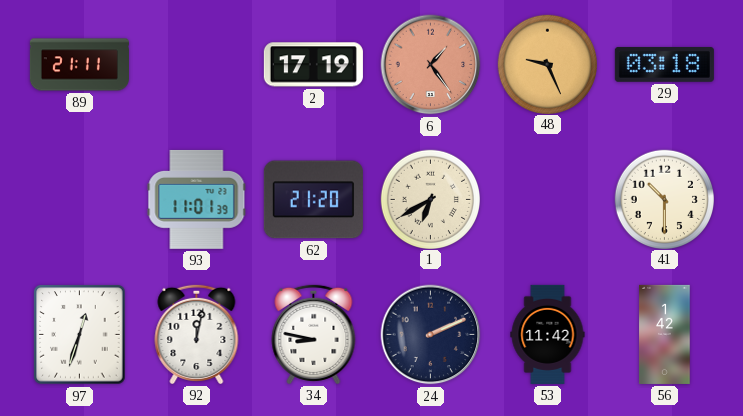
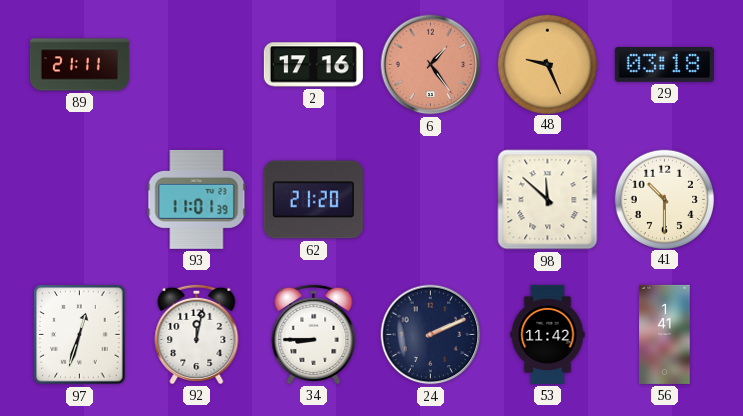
2: 17:19 -> 17:16 (313, 65)
1: 6:40 -> none (430, 199)
98: none -> 11:52 (548, 200)
34: 8:47 -> 8:45 (314, 334)
56: 1:42 -> 1:41 (665, 334)
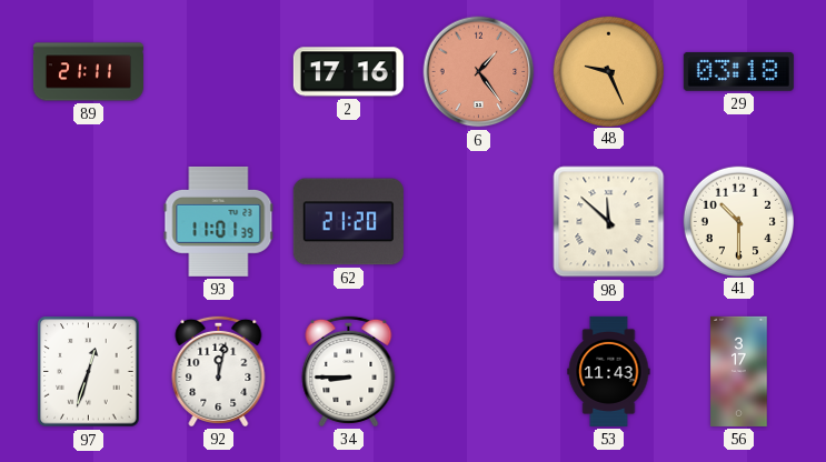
24: 2:11 -> none (431, 335)
53: 11:42 -> 11:43 (609, 371)
56: 1:41 -> 3:17 (739, 371)
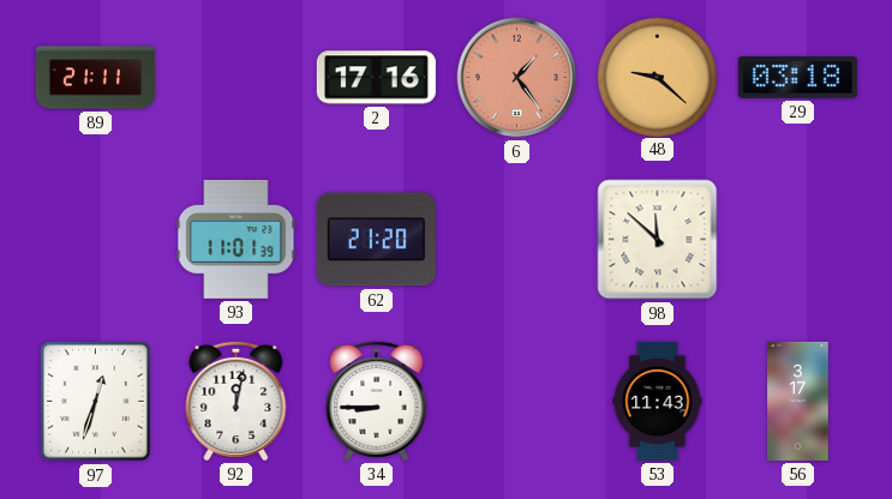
48: 9:26 -> 9:22 (657, 77)
41: 10:30 -> none (738, 221)
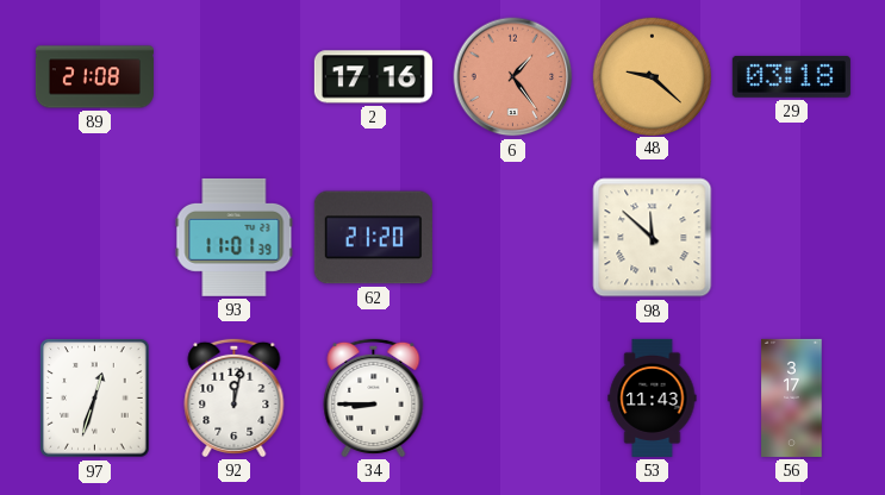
89: 21:11 -> 21:08 (94, 77)
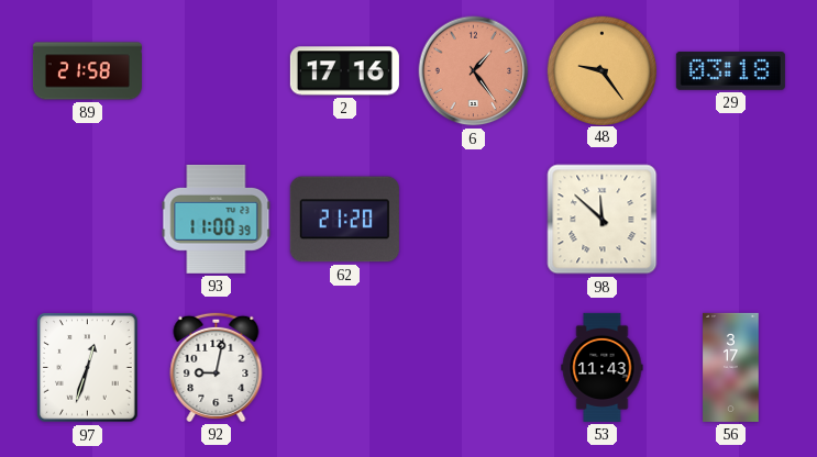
89: 21:08 -> 21:58 (87, 71)
48: 9:22 -> 9:24 (601, 70)
93: 11:01 -> 11:00 (217, 219)
92: 12:02 -> 9:02 (217, 367)
34: 8:45 -> none (374, 397)
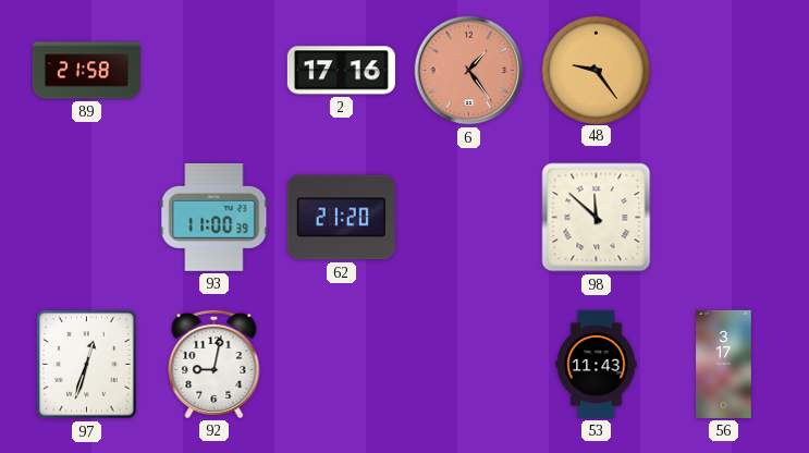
29: 03:18 -> none (730, 70)
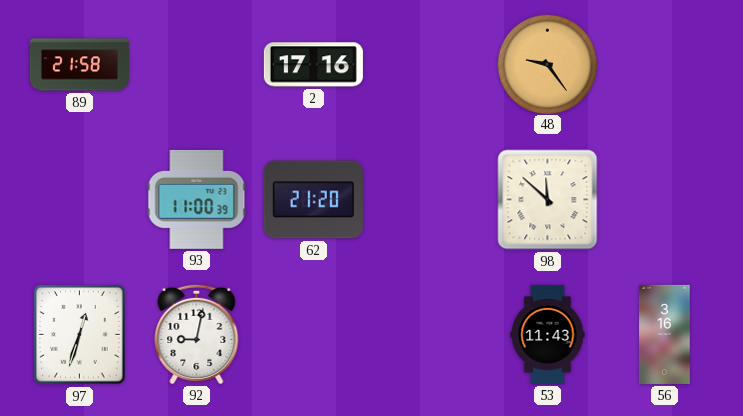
6: 1:24 -> none (469, 71)
56: 3:17 -> 3:16 (665, 334)
